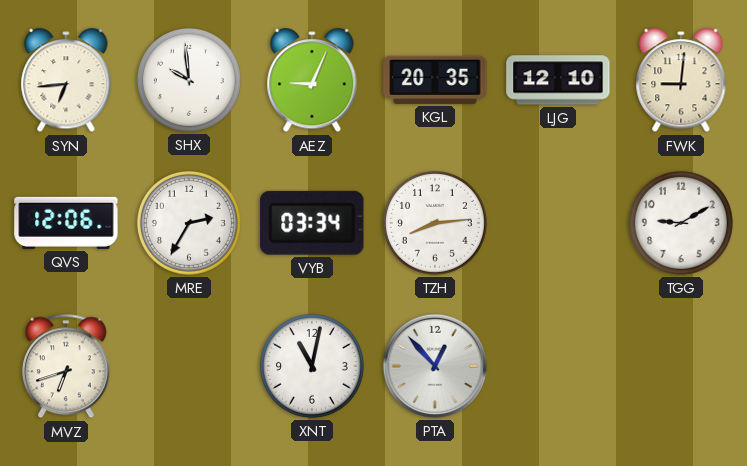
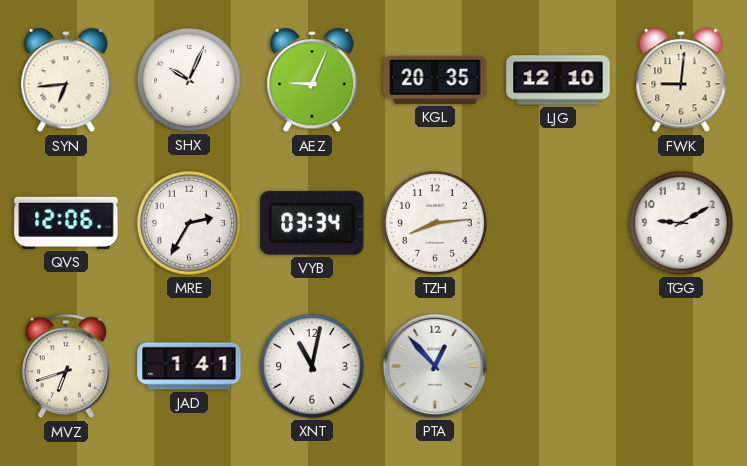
SHX: 9:59 -> 10:04 (189, 80)
JAD: none -> 1:41 (189, 366)
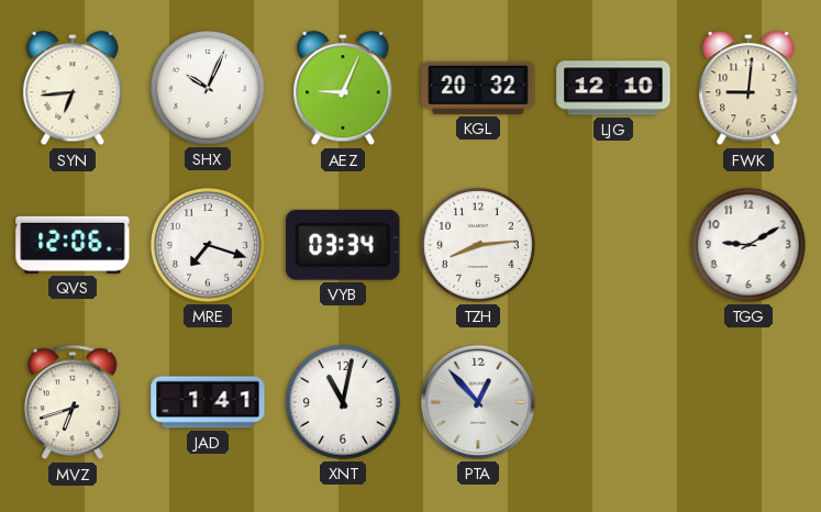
KGL: 20:35 -> 20:32 (478, 88)
MRE: 2:35 -> 7:18 (208, 245)
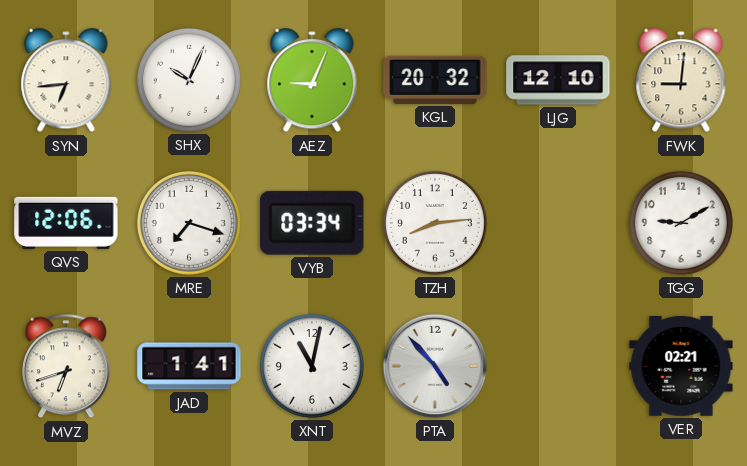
PTA: 12:53 -> 4:53 (435, 366)
VER: none -> 02:21 (681, 367)
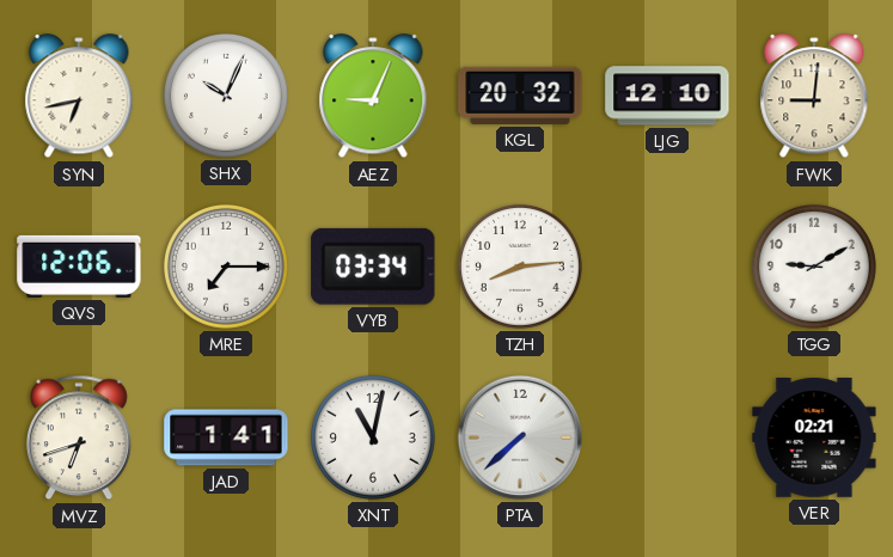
SYN: 6:44 -> 6:43 (79, 97)
MRE: 7:18 -> 7:15 (226, 267)
PTA: 4:53 -> 7:38 (520, 437)
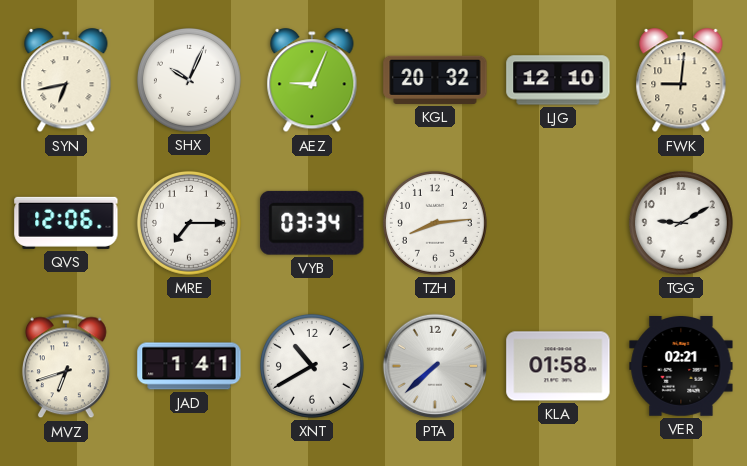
XNT: 11:02 -> 10:40 (312, 366)
KLA: none -> 01:58 (558, 366)
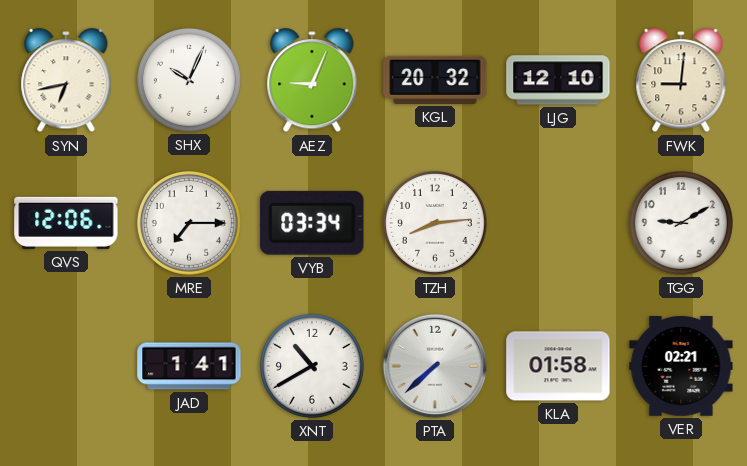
MVZ: 6:42 -> none (66, 366)
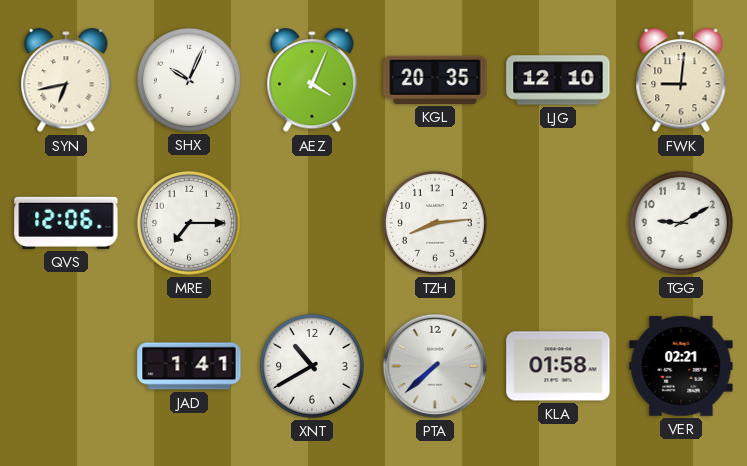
AEZ: 9:04 -> 4:04 (312, 81)
KGL: 20:32 -> 20:35 (435, 80)
VYB: 03:34 -> none (312, 223)
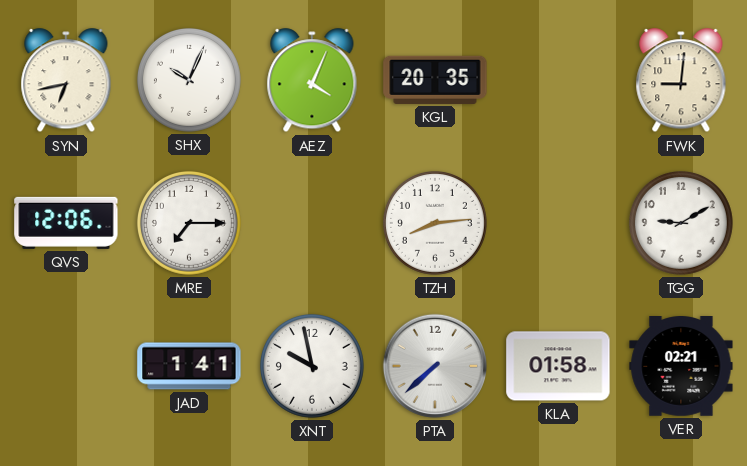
LJG: 12:10 -> none (558, 80)
XNT: 10:40 -> 9:58 (312, 366)
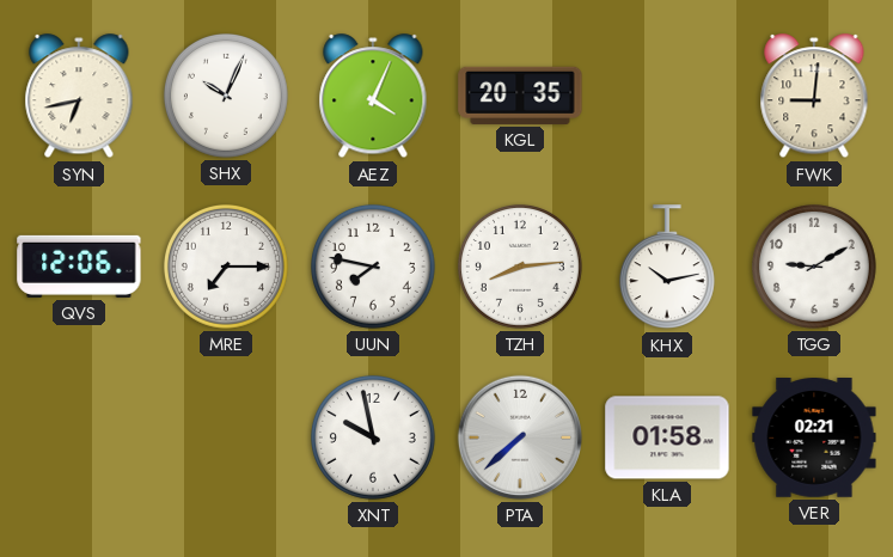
UUN: none -> 7:47 (373, 267)
KHX: none -> 10:13 (667, 268)
JAD: 1:41 -> none (189, 366)
